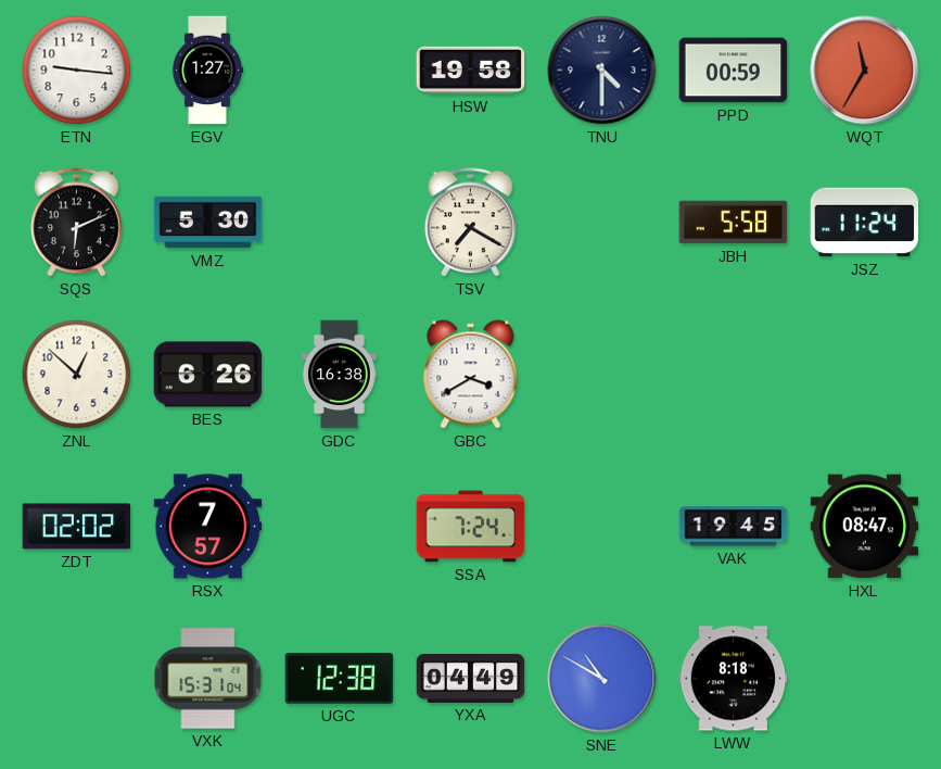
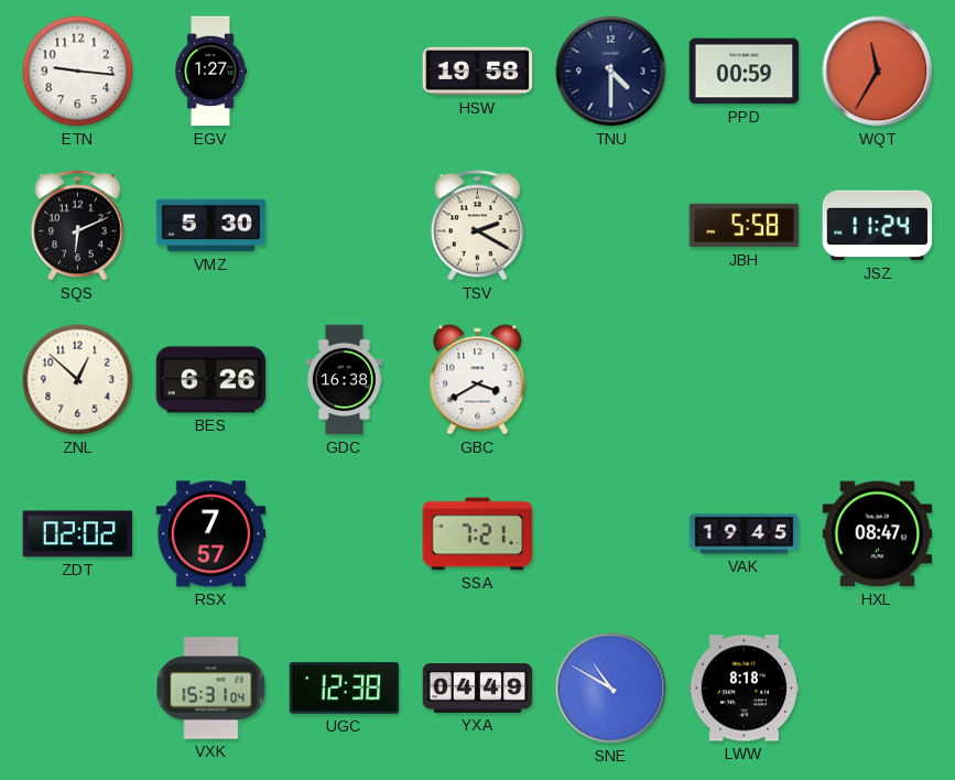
TSV: 7:20 -> 2:20 (478, 226)
SSA: 7:24 -> 7:21 (478, 534)
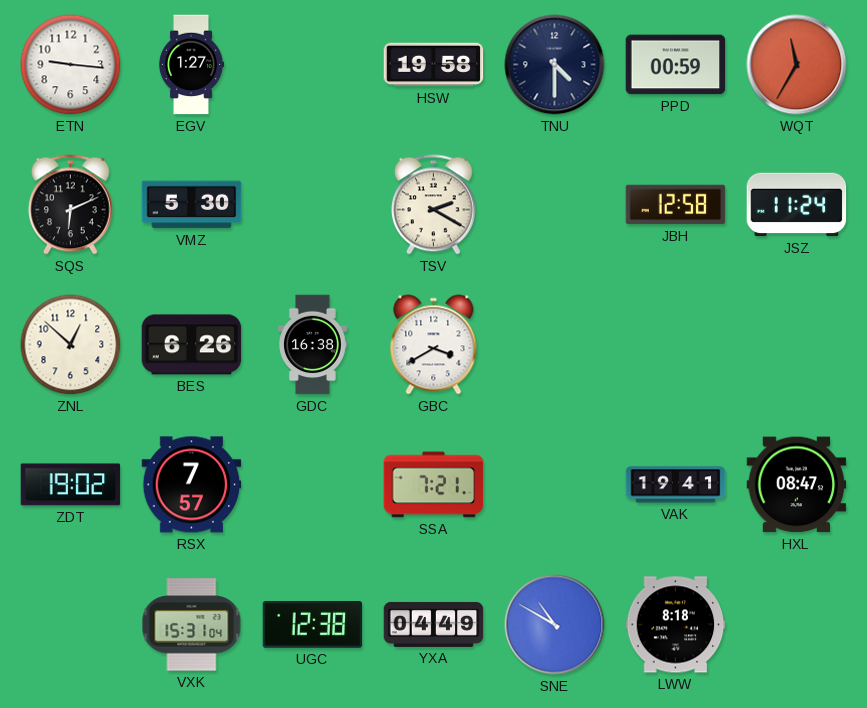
JBH: 5:58 -> 12:58 (676, 205)
ZDT: 02:02 -> 19:02 (71, 485)
VAK: 19:45 -> 19:41 (676, 485)
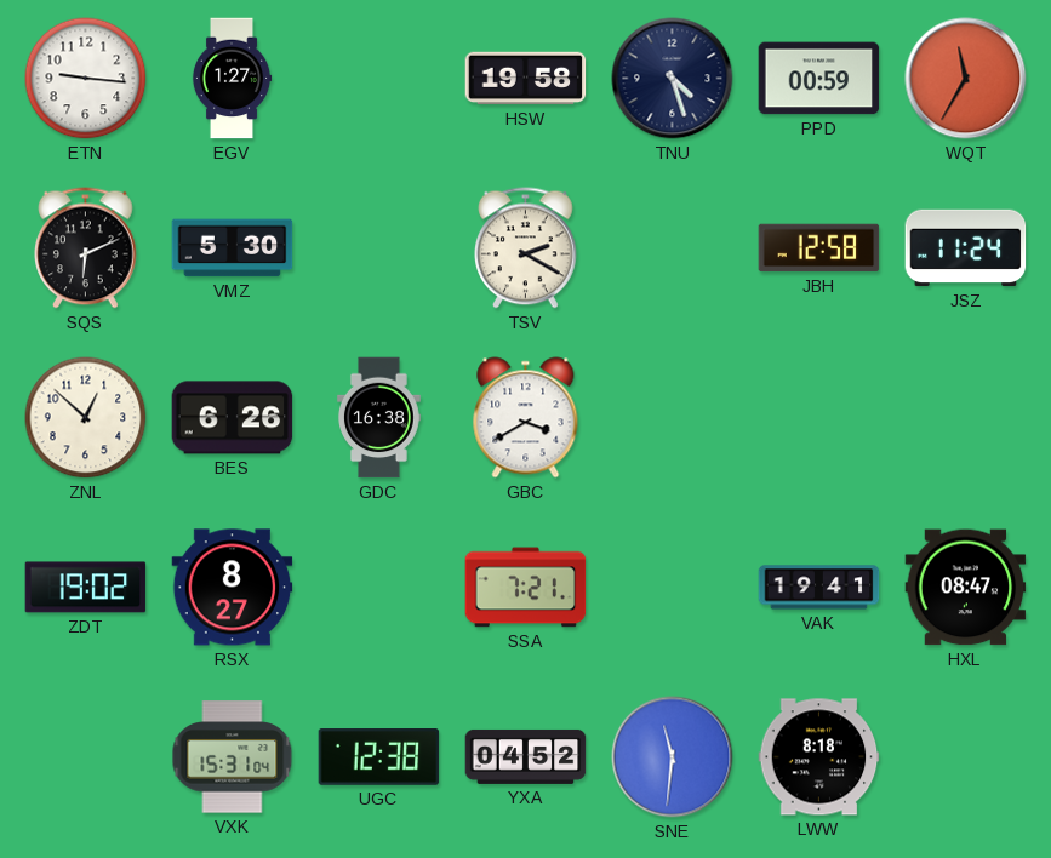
TNU: 4:30 -> 4:27 (673, 79)
RSX: 7:57 -> 8:27 (233, 588)
YXA: 04:49 -> 04:52 (526, 756)
SNE: 10:50 -> 11:31 (673, 757)
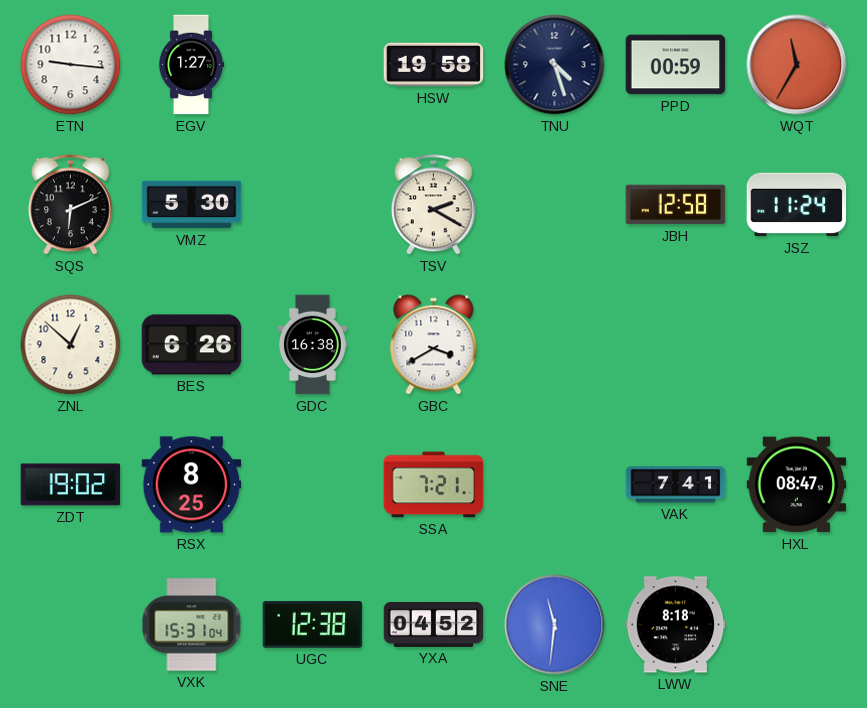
RSX: 8:27 -> 8:25 (192, 485)
VAK: 19:41 -> 7:41 (676, 485)
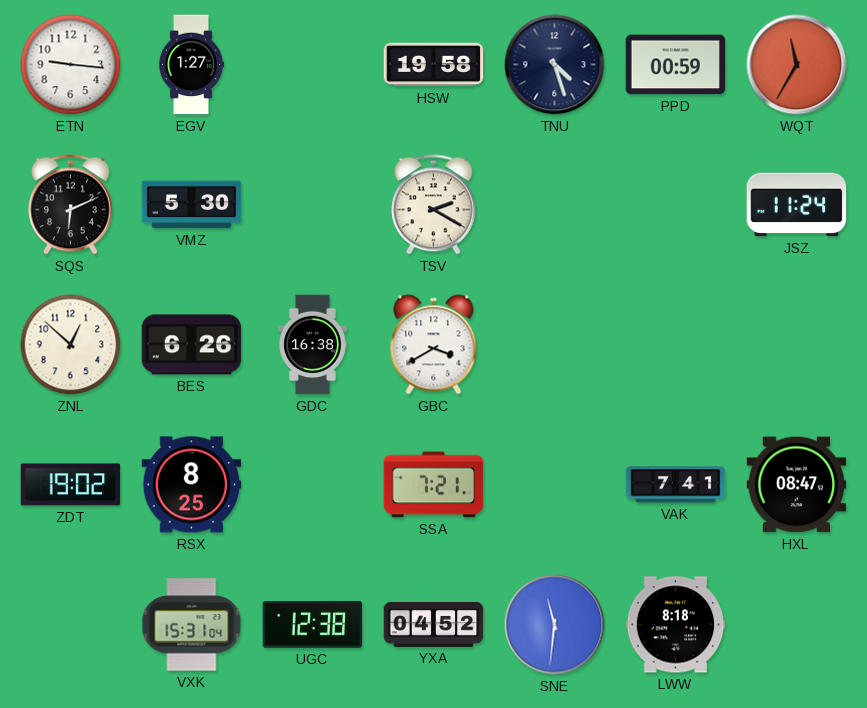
JBH: 12:58 -> none (676, 205)
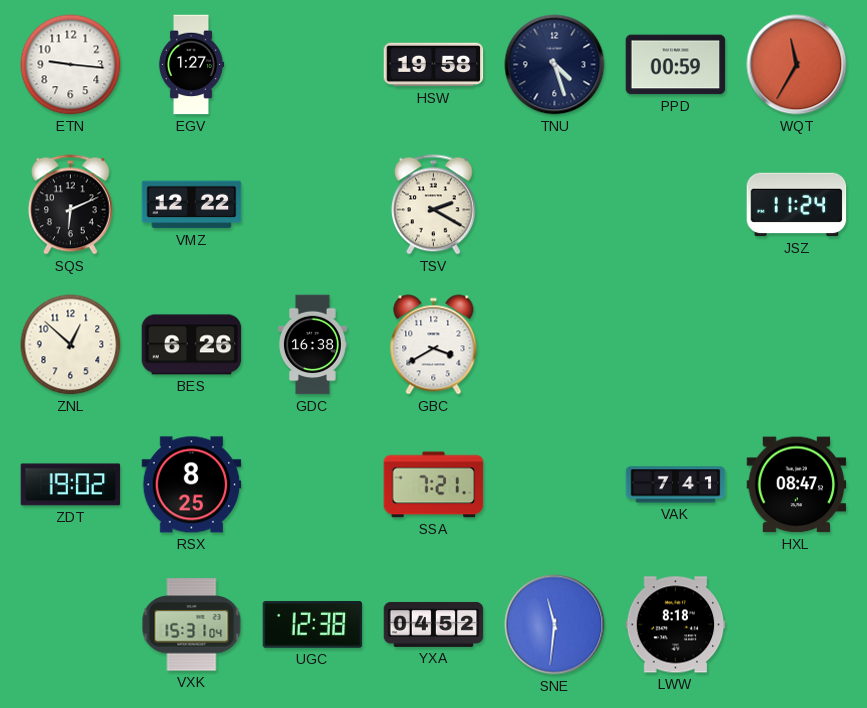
VMZ: 5:30 -> 12:22 (192, 205)
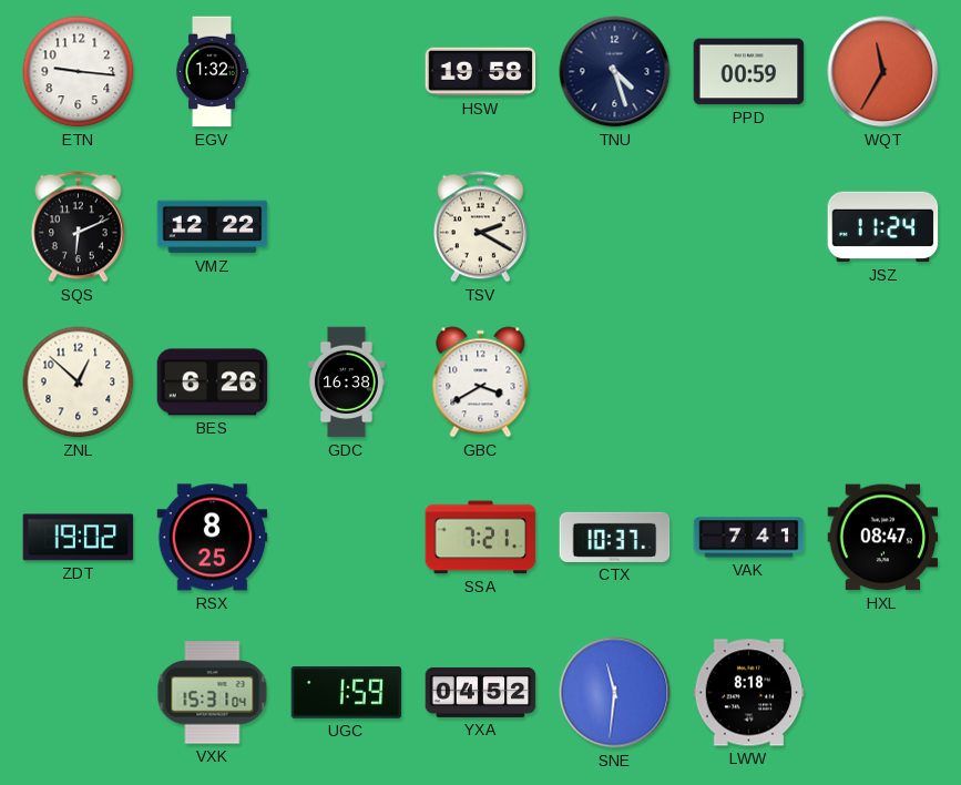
EGV: 1:27 -> 1:32 (212, 72)
CTX: none -> 10:37 (615, 537)
UGC: 12:38 -> 1:59 (347, 693)
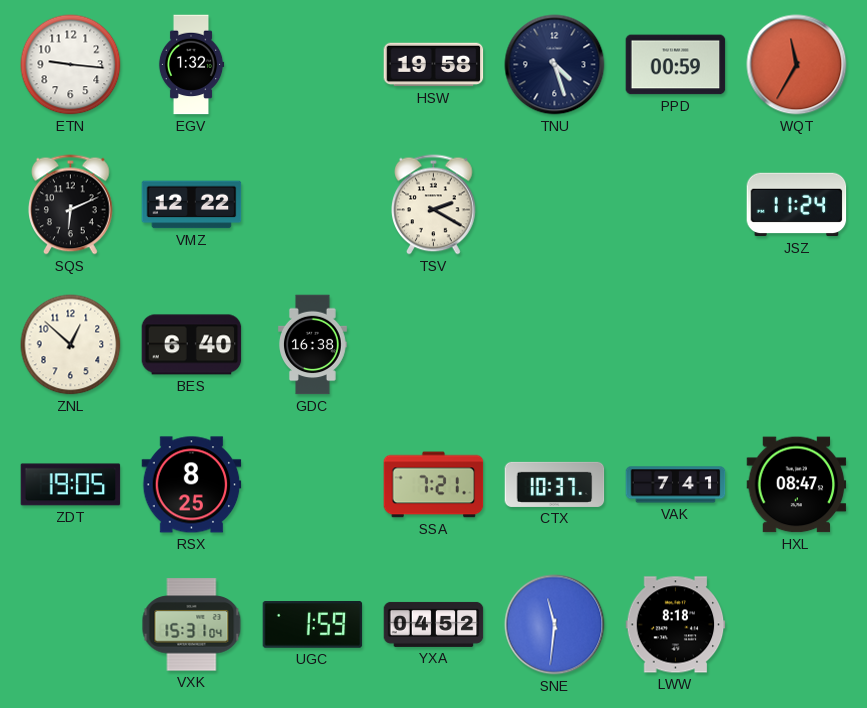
BES: 6:26 -> 6:40 (192, 345)
GBC: 3:40 -> none (481, 383)
ZDT: 19:02 -> 19:05 (71, 485)
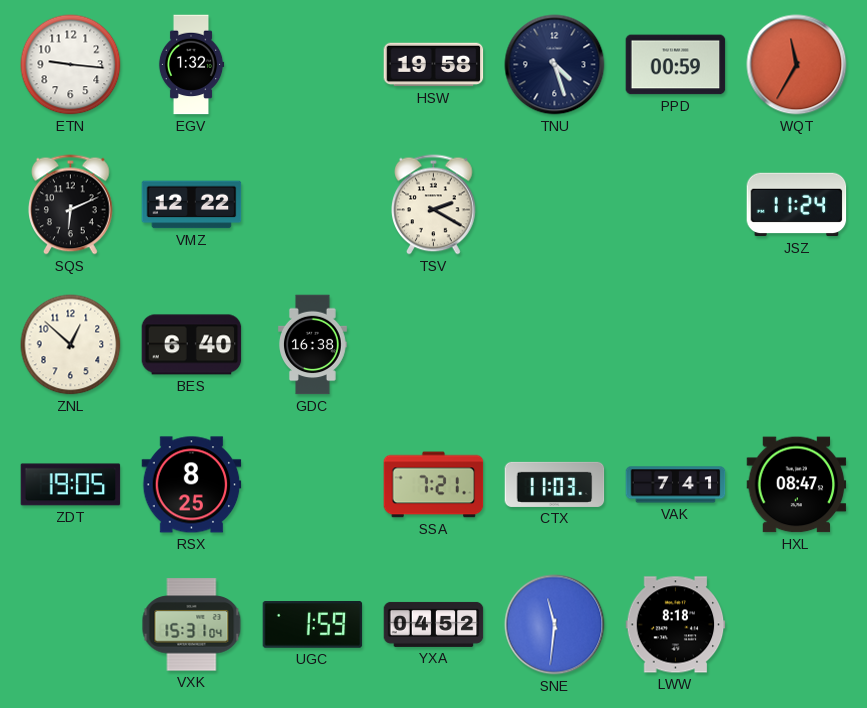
CTX: 10:37 -> 11:03 (555, 484)
